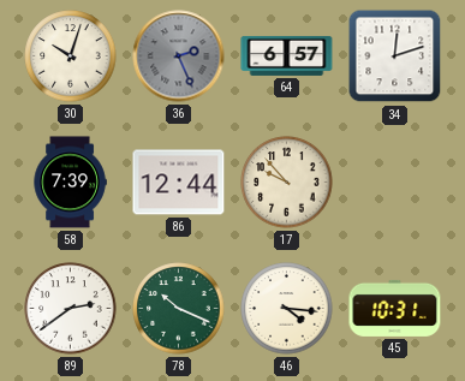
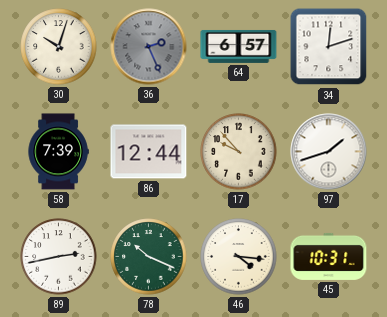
97: none -> 1:42 (329, 152)
89: 2:39 -> 2:43 (59, 257)
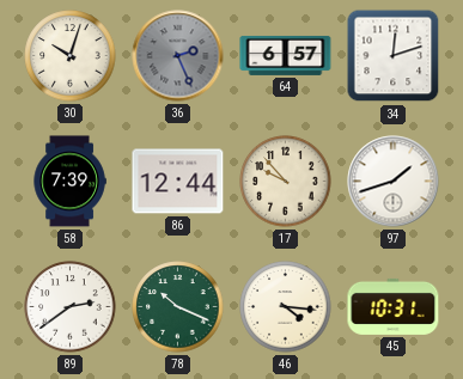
89: 2:43 -> 2:39 (71, 307)
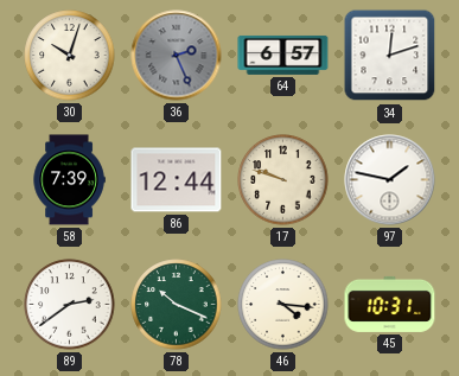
17: 9:53 -> 9:48 (283, 180)
97: 1:42 -> 1:47 (390, 180)
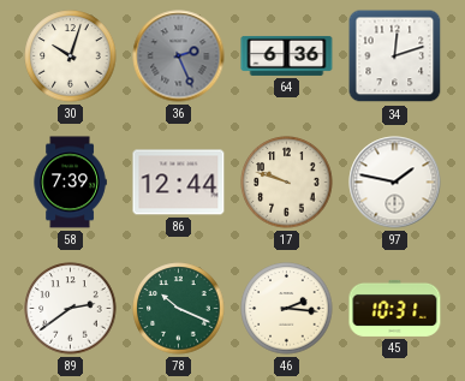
64: 6:57 -> 6:36 (287, 55)
46: 4:16 -> 2:16 (287, 309)
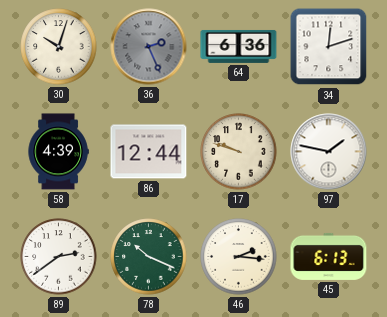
58: 7:39 -> 4:39 (58, 152)
45: 10:31 -> 6:13 (329, 256)
